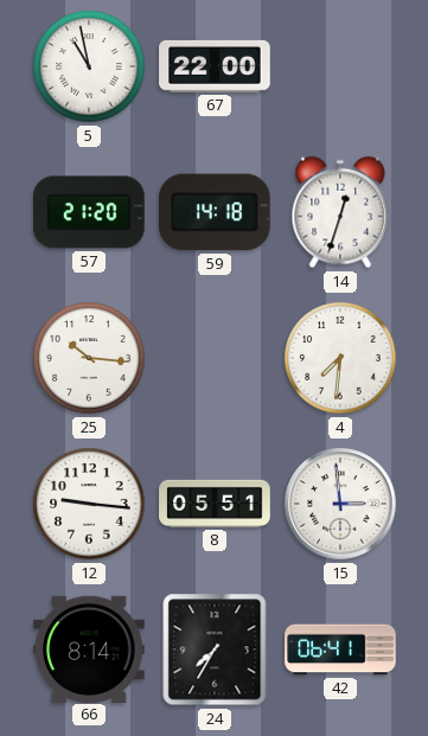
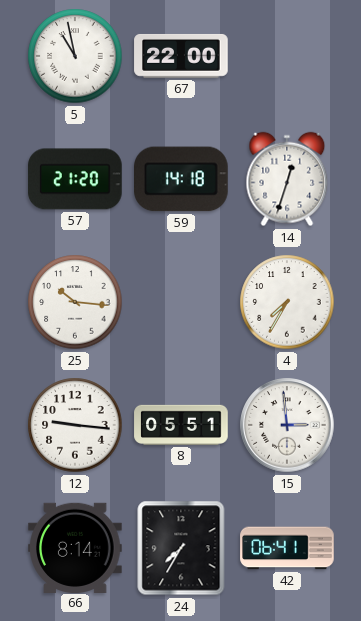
4: 7:31 -> 7:35 (287, 302)
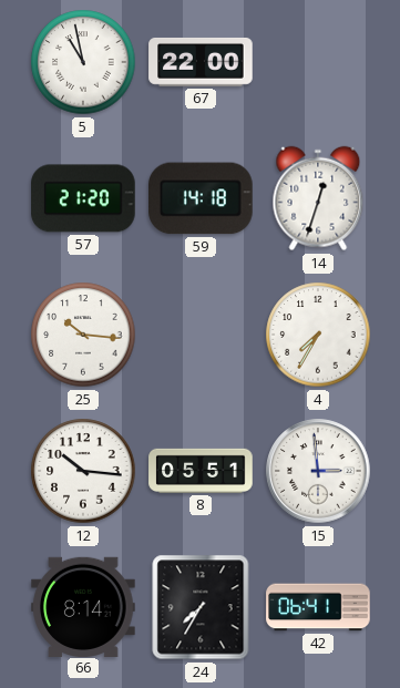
12: 9:16 -> 10:16 (83, 471)
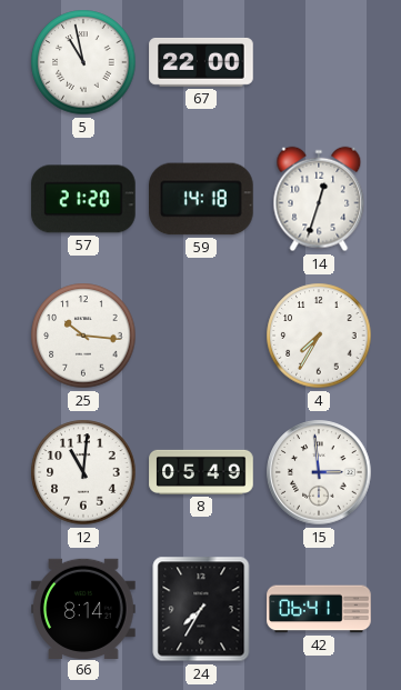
12: 10:16 -> 11:01 (83, 472)
8: 05:51 -> 05:49 (201, 472)
